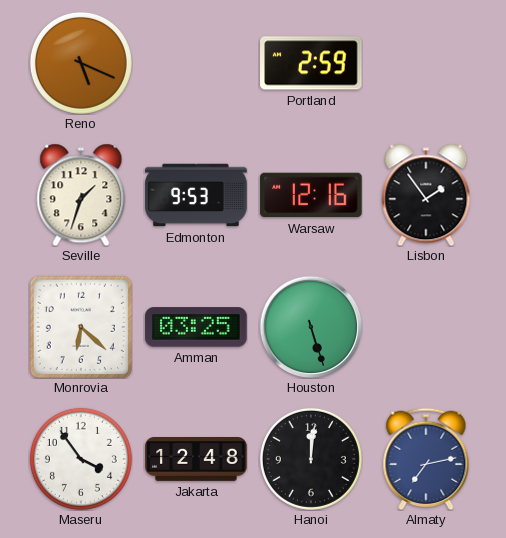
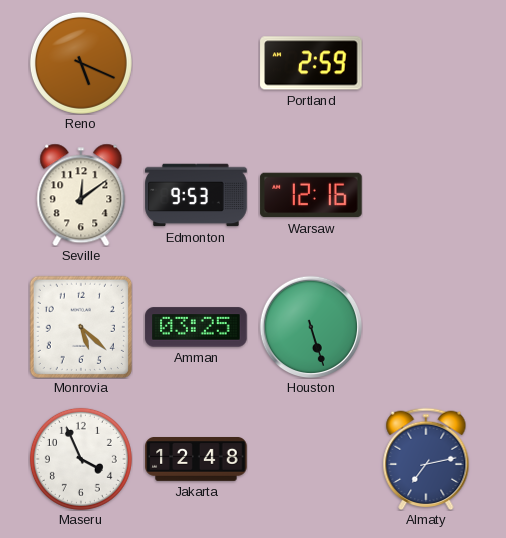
Seville: 1:33 -> 12:09 (81, 195)
Lisbon: 1:54 -> none (426, 195)
Monrovia: 6:22 -> 5:22 (81, 327)
Maseru: 3:54 -> 3:56 (81, 459)
Hanoi: 12:01 -> none (311, 459)
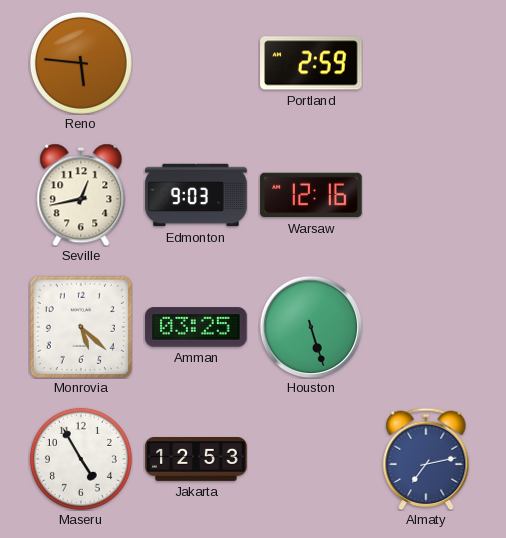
Reno: 5:19 -> 5:46 (81, 63)
Seville: 12:09 -> 12:43 (81, 195)
Edmonton: 9:53 -> 9:03 (196, 195)
Maseru: 3:56 -> 4:55 (81, 459)
Jakarta: 12:48 -> 12:53 (196, 460)
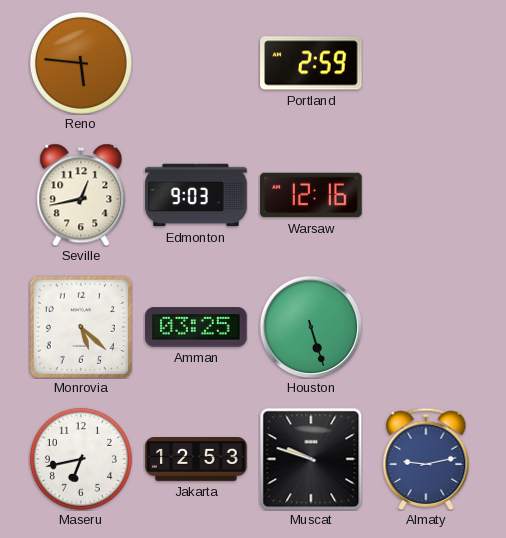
Maseru: 4:55 -> 6:43 (81, 459)
Muscat: none -> 9:48 (311, 459)
Almaty: 7:13 -> 9:13 (426, 459)
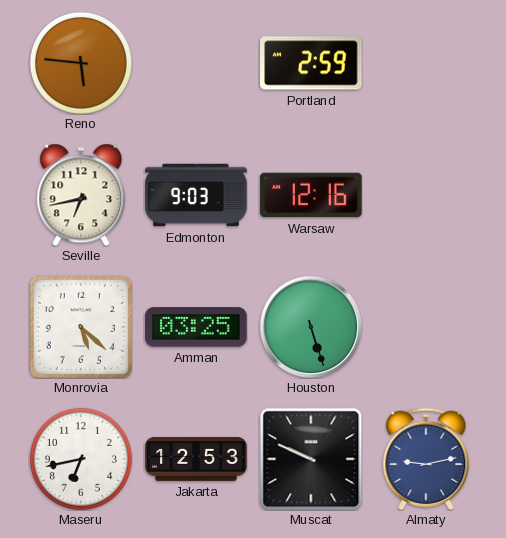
Seville: 12:43 -> 6:43 (81, 195)
Muscat: 9:48 -> 9:49 (311, 459)
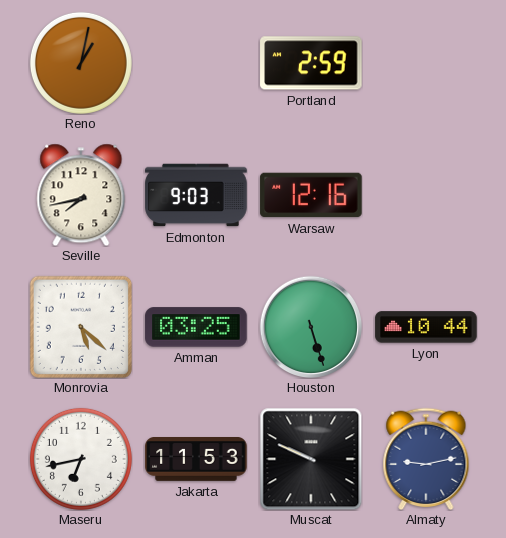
Reno: 5:46 -> 1:02 (81, 63)
Seville: 6:43 -> 7:43 (81, 195)
Lyon: none -> 10:44 (426, 327)
Jakarta: 12:53 -> 11:53 (196, 460)
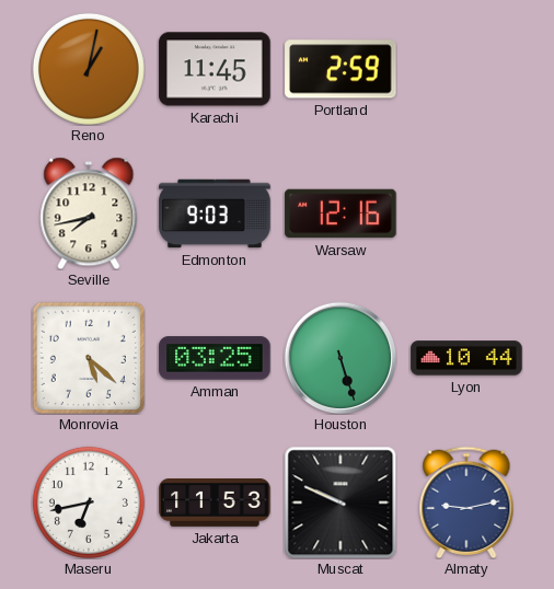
Karachi: none -> 11:45 (215, 69)
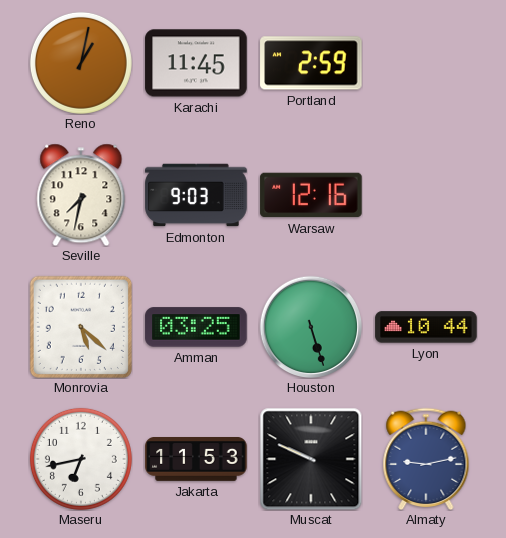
Seville: 7:43 -> 7:32 (81, 195)
